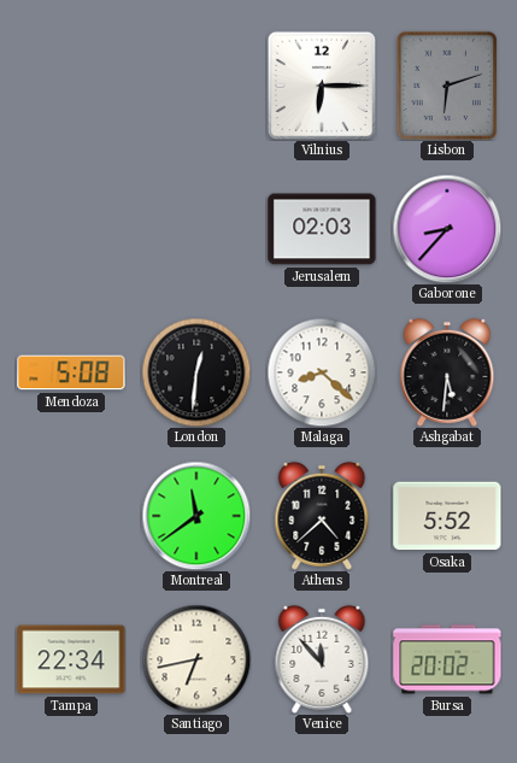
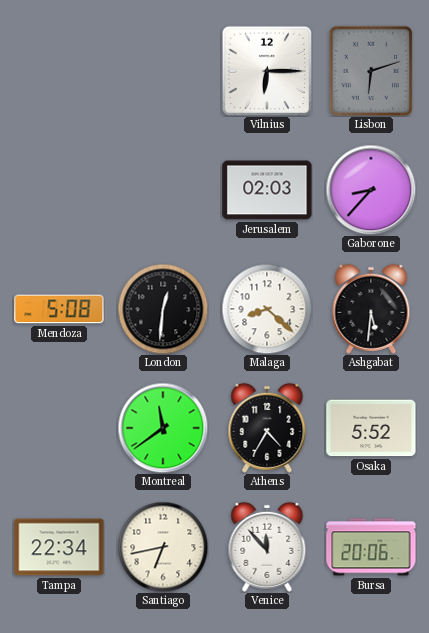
Athens: 4:38 -> 4:35 (267, 428)
Bursa: 20:02 -> 20:06 (371, 547)
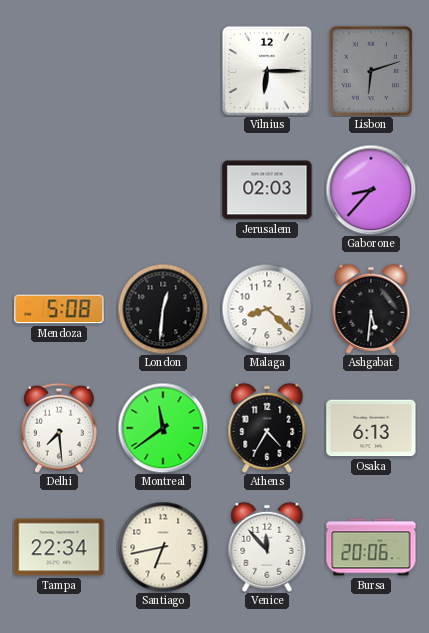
Delhi: none -> 7:29 (59, 428)
Osaka: 5:52 -> 6:13 (371, 428)
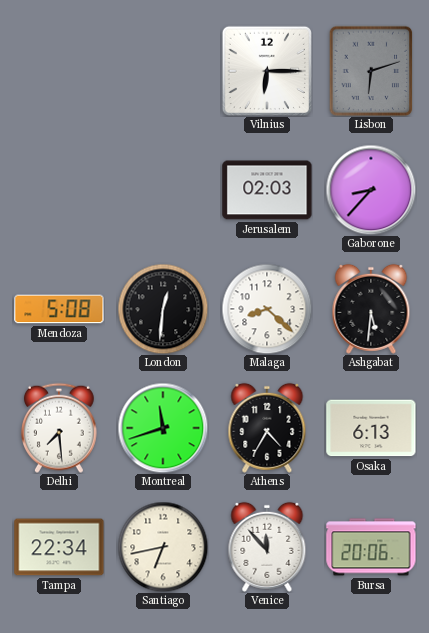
Montreal: 11:39 -> 11:42 (163, 428)
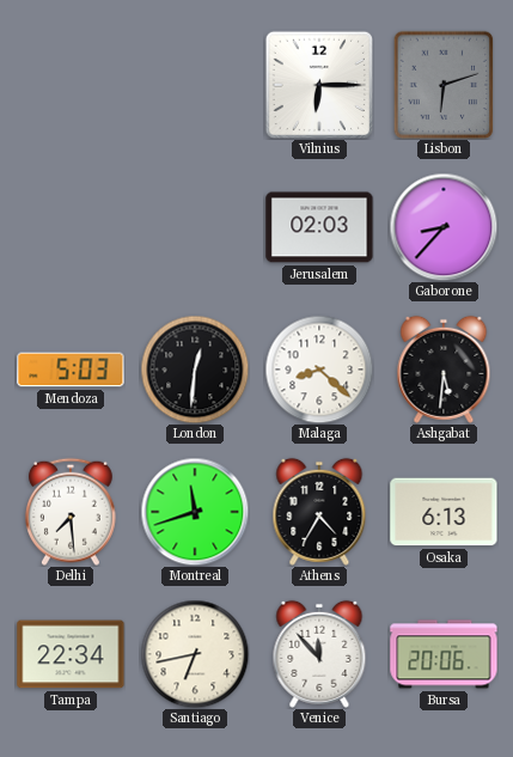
Mendoza: 5:08 -> 5:03 (71, 370)
